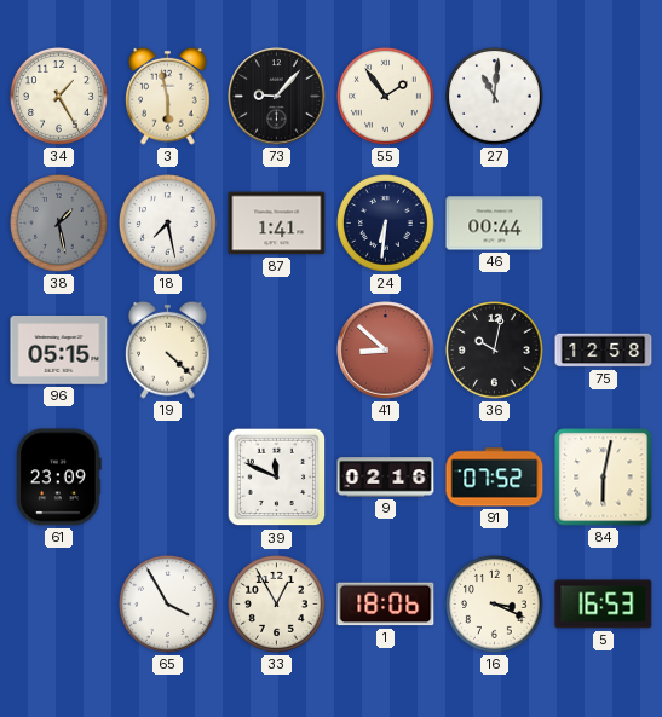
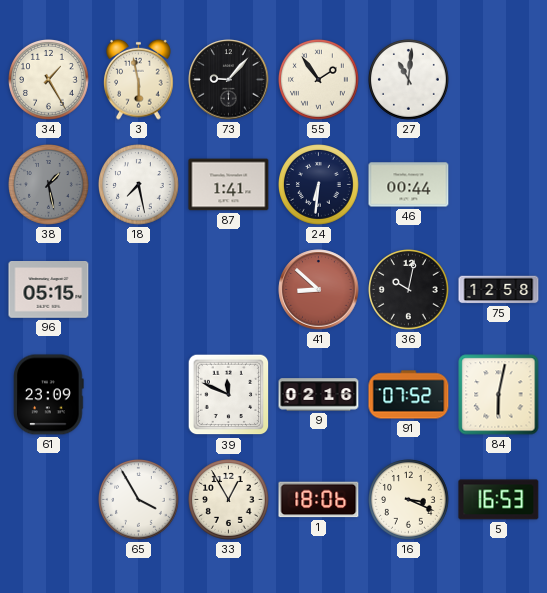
19: 4:22 -> none (168, 349)
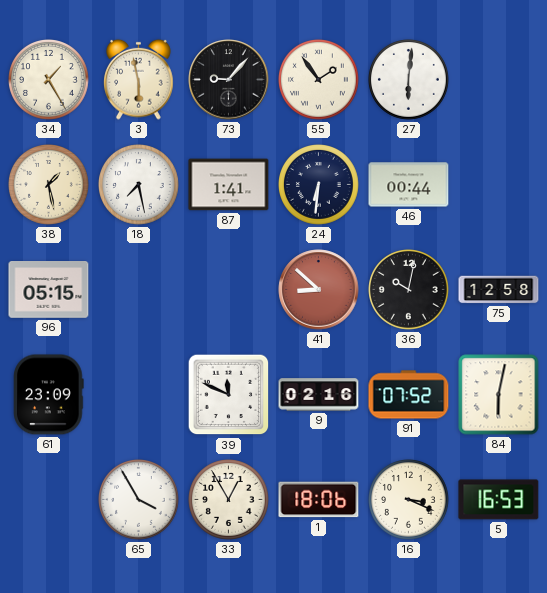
27: 11:01 -> 6:01 (409, 80)
38 dial: grey -> cream (49, 185)
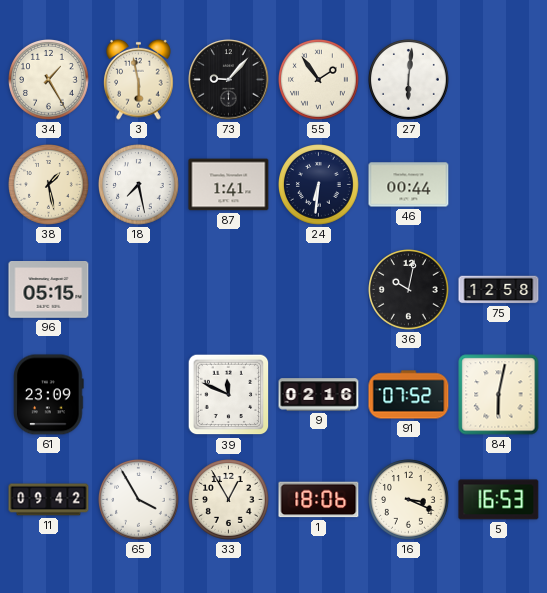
41: 8:52 -> none (319, 290)
11: none -> 09:42 (49, 500)
